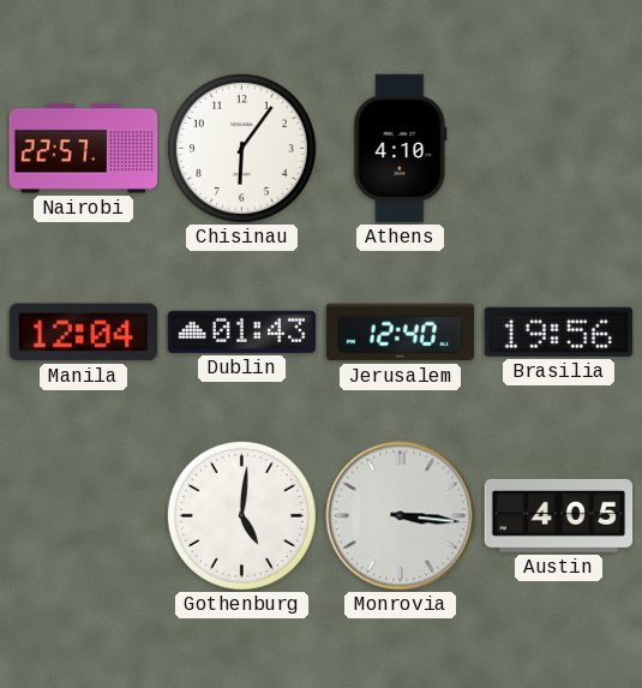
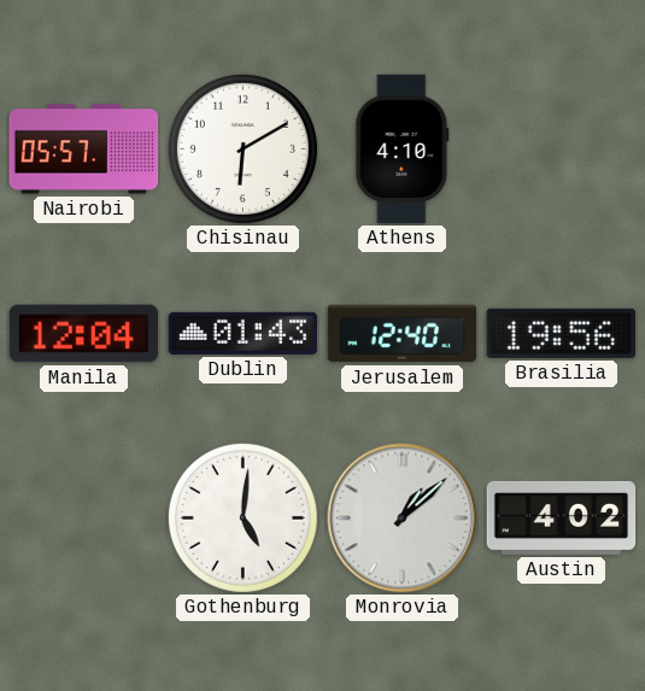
Nairobi: 22:57 -> 05:57 (84, 150)
Chisinau: 6:06 -> 6:10 (242, 148)
Monrovia: 3:16 -> 1:08 (403, 519)
Austin: 4:05 -> 4:02 (562, 517)
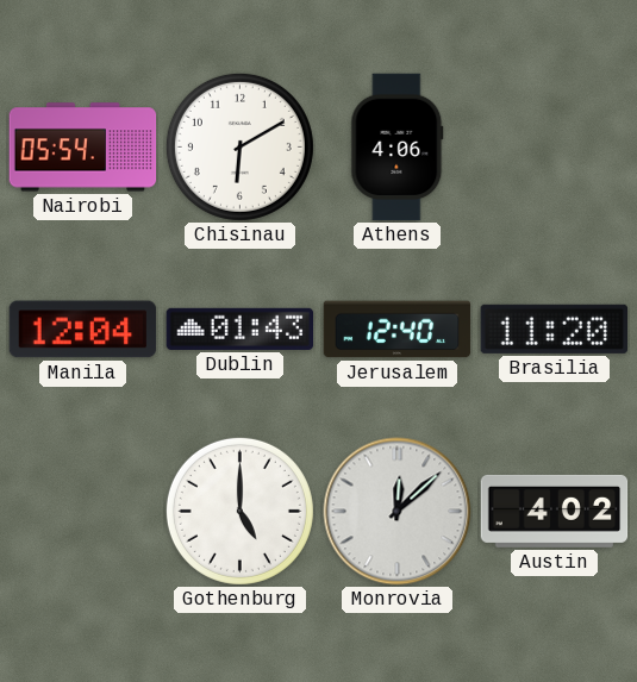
Nairobi: 05:57 -> 05:54 (83, 148)
Athens: 4:10 -> 4:06 (398, 148)
Brasilia: 19:56 -> 11:20 (554, 329)
Gothenburg: 5:01 -> 5:00 (239, 511)
Monrovia: 1:08 -> 12:08 (398, 512)
